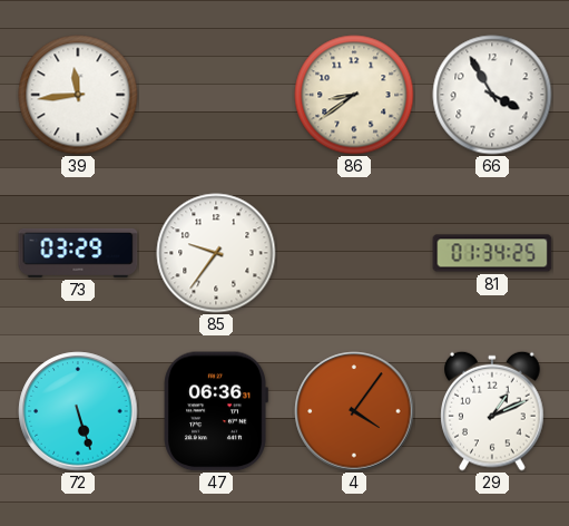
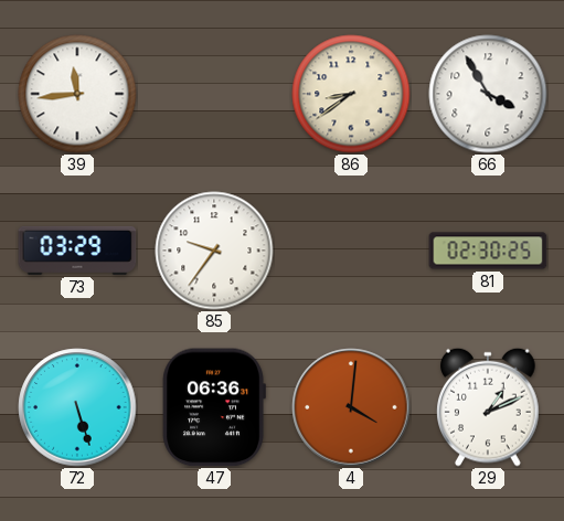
81: 01:34 -> 02:30 (488, 251)
4: 4:06 -> 4:01 (351, 407)
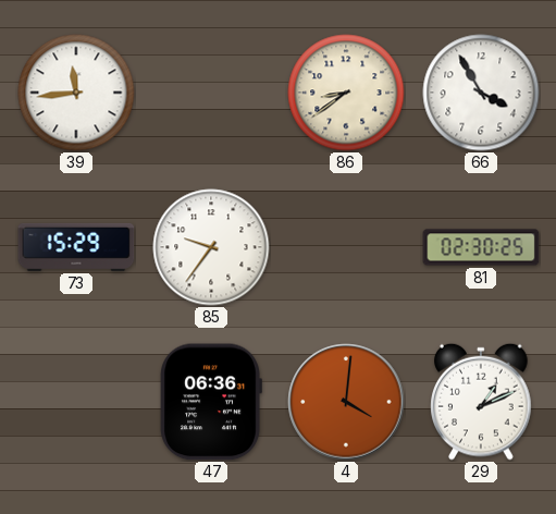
73: 03:29 -> 15:29 (76, 247)
72: 5:27 -> none (77, 407)
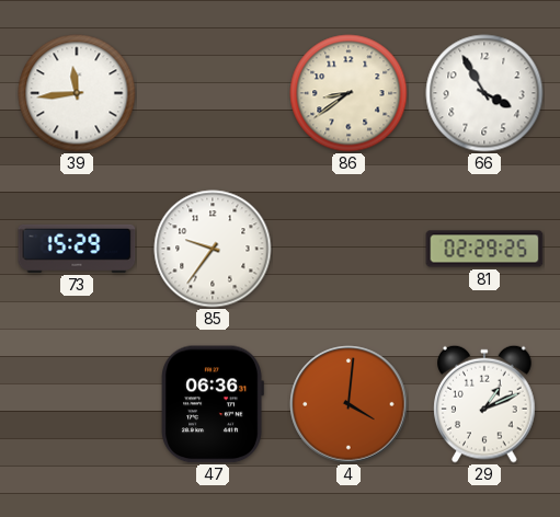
81: 02:30 -> 02:29 (484, 249)
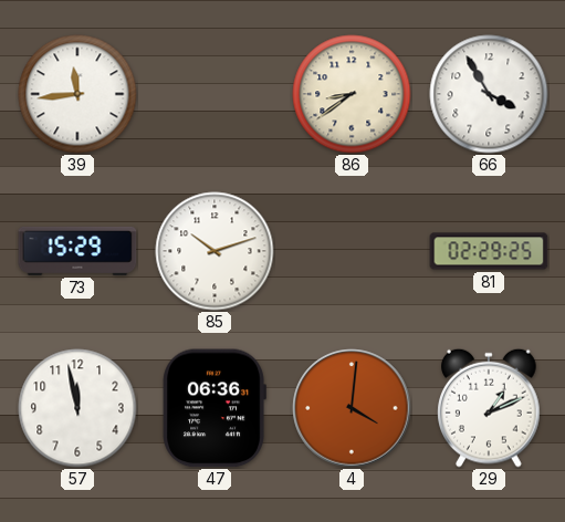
85: 9:36 -> 10:12 (215, 251)
57: none -> 11:58 (77, 408)
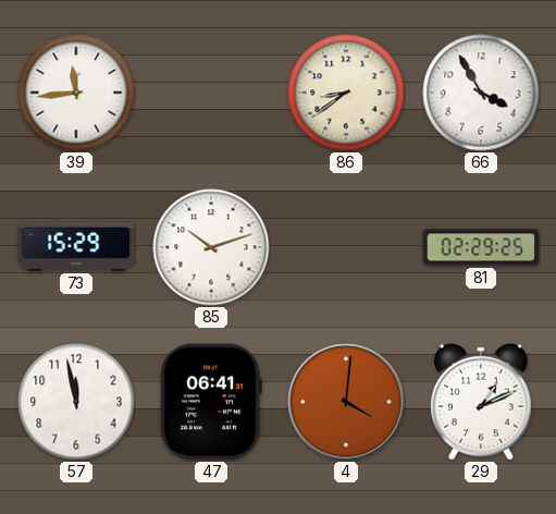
47: 06:36 -> 06:41 (211, 402)
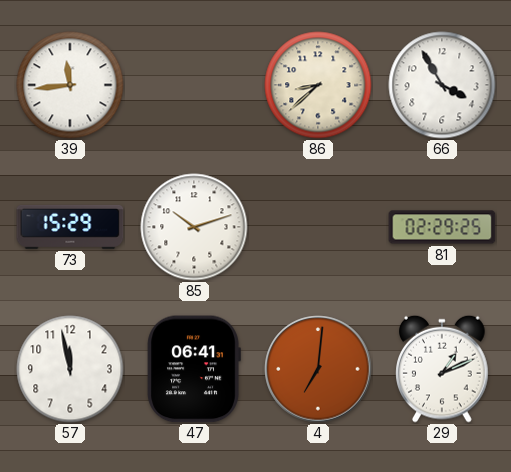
86: 8:39 -> 8:38 (318, 85)
4: 4:01 -> 7:01 (318, 369)
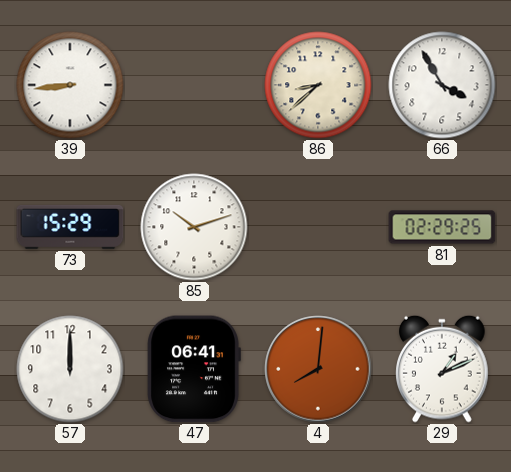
39: 11:44 -> 8:44 (70, 85)
57: 11:58 -> 12:00 (70, 369)
4: 7:01 -> 8:01 (318, 369)
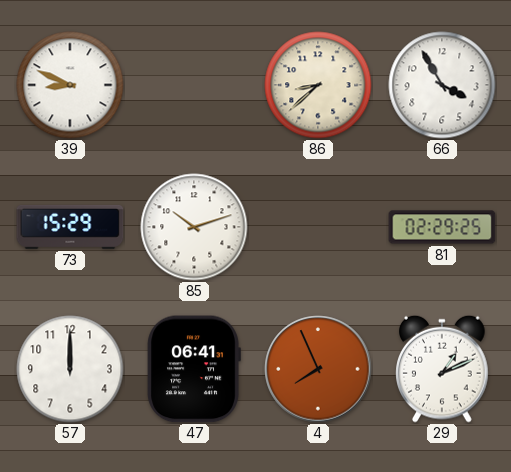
39: 8:44 -> 8:49 (70, 85)
4: 8:01 -> 7:56 (318, 369)
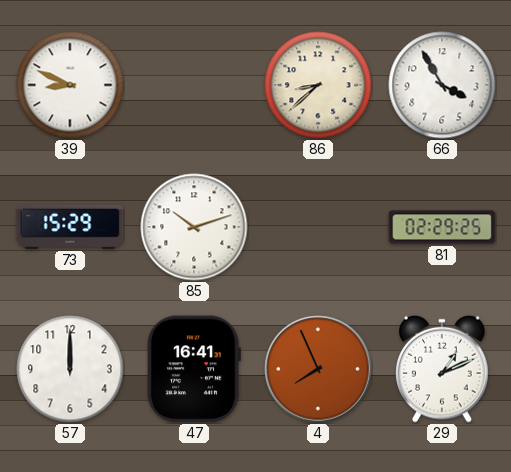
47: 06:41 -> 16:41 (194, 369)
